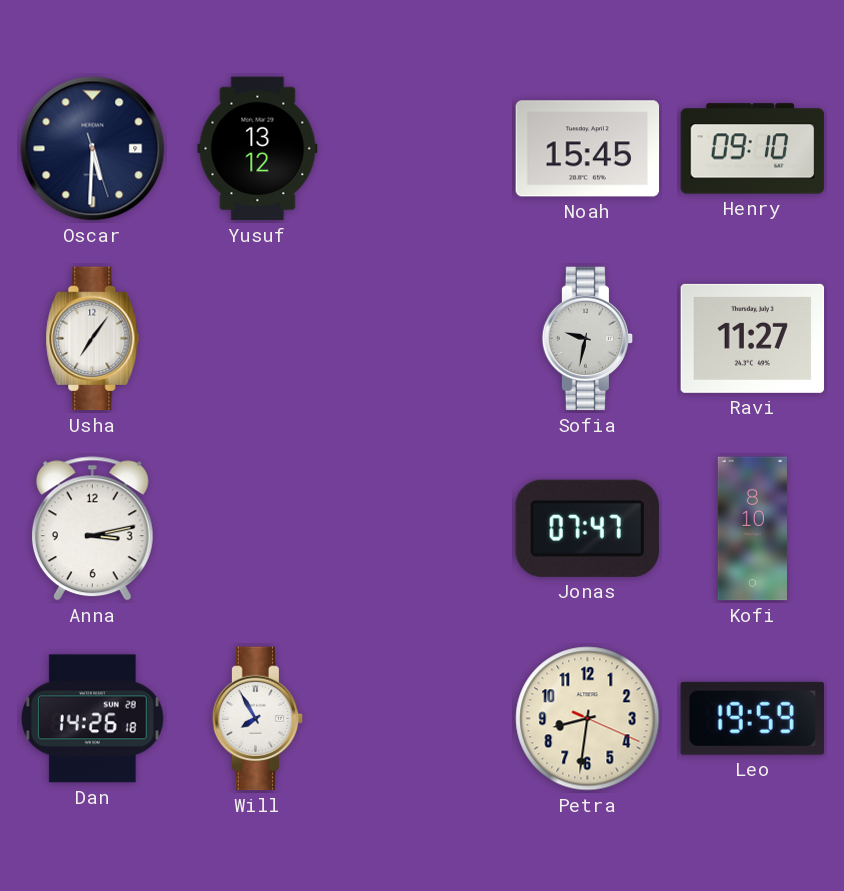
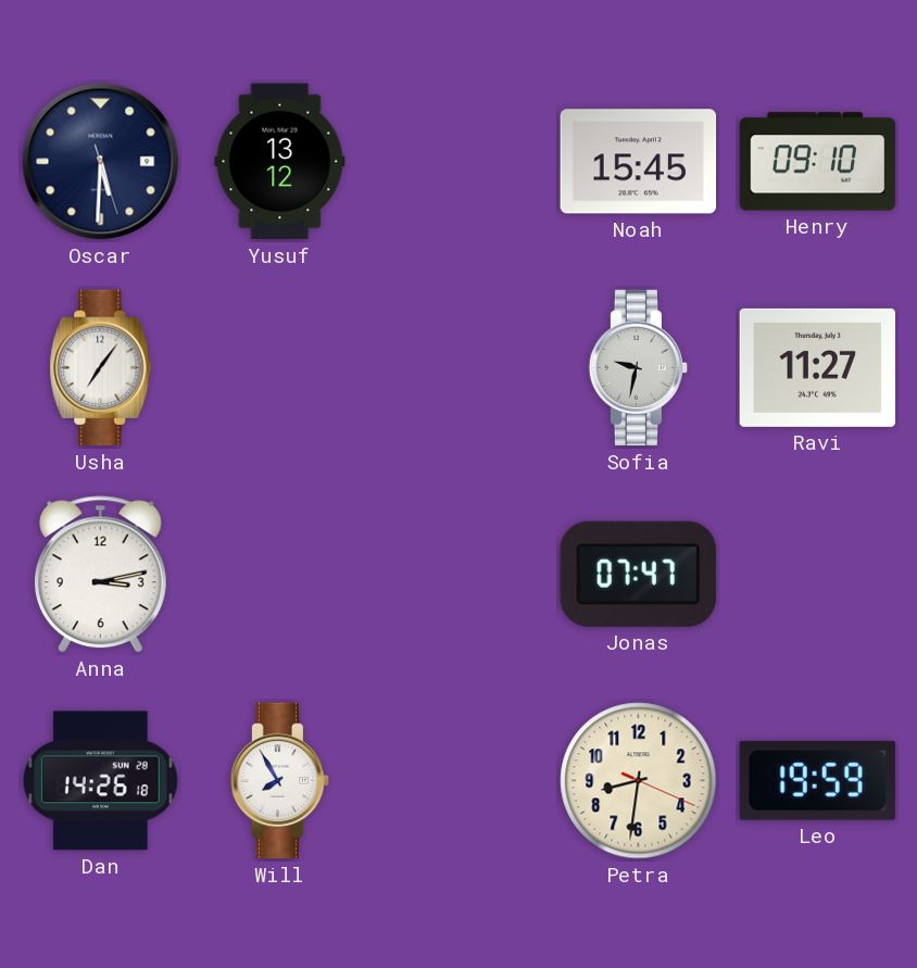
Kofi: 8:10 -> none (752, 529)
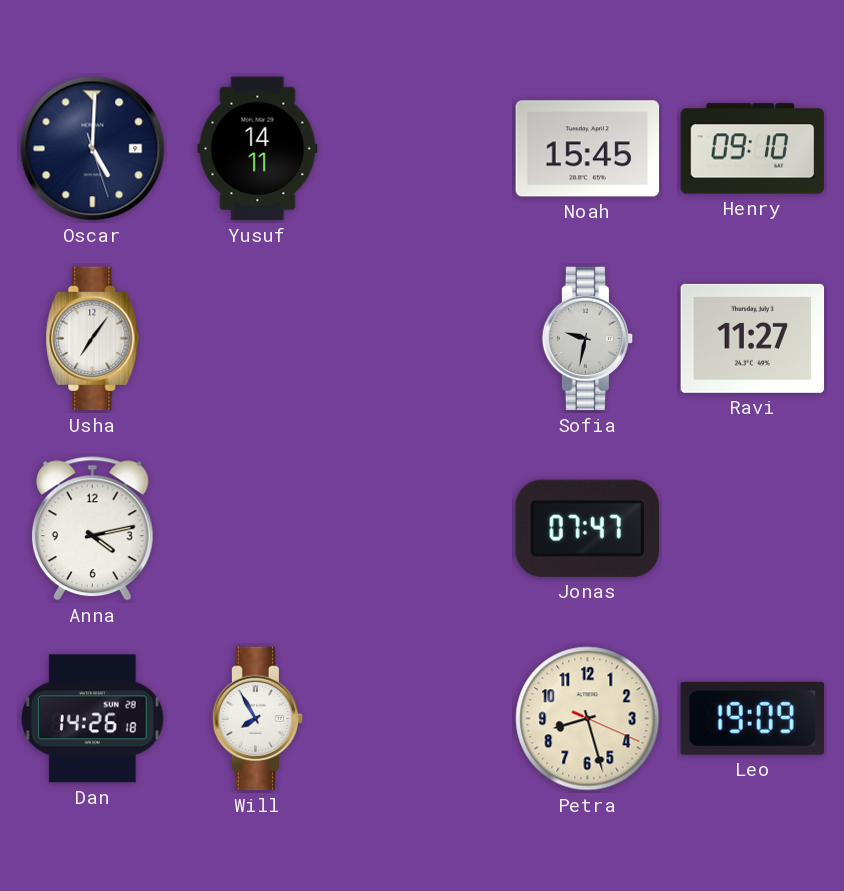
Oscar: 5:30 -> 5:00 (93, 149)
Yusuf: 13:12 -> 14:11 (258, 149)
Anna: 3:13 -> 4:13 (92, 529)
Petra: 8:31 -> 8:27 (588, 719)
Leo: 19:59 -> 19:09 (752, 718)
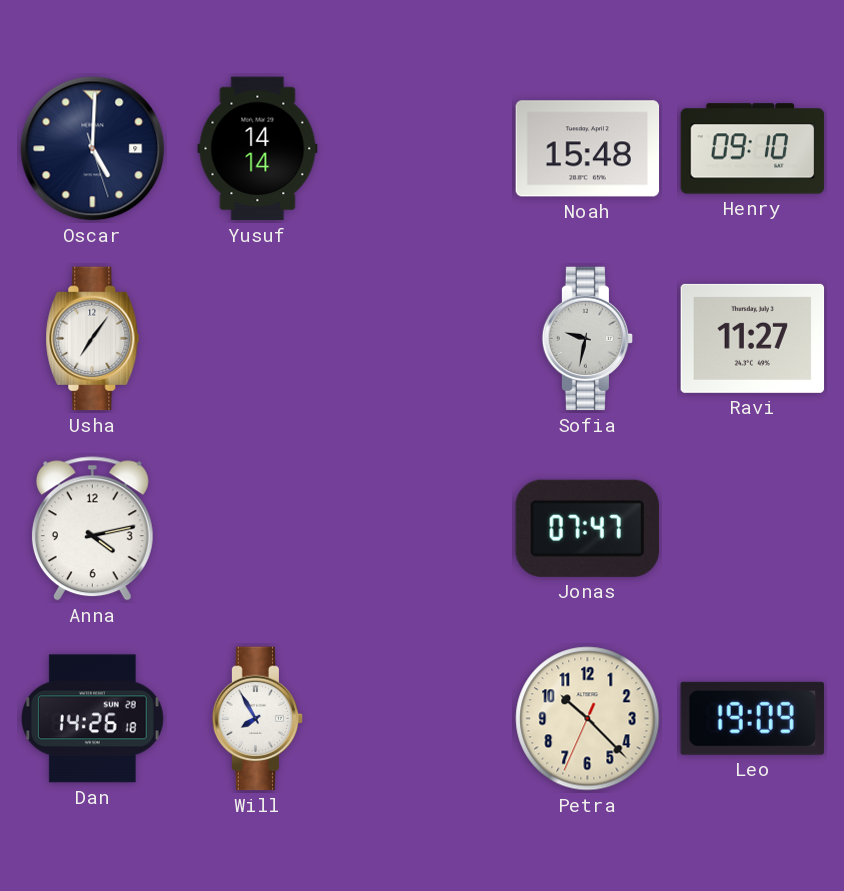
Yusuf: 14:11 -> 14:14 (258, 149)
Noah: 15:45 -> 15:48 (588, 149)
Petra: 8:27 -> 10:22 (588, 719)
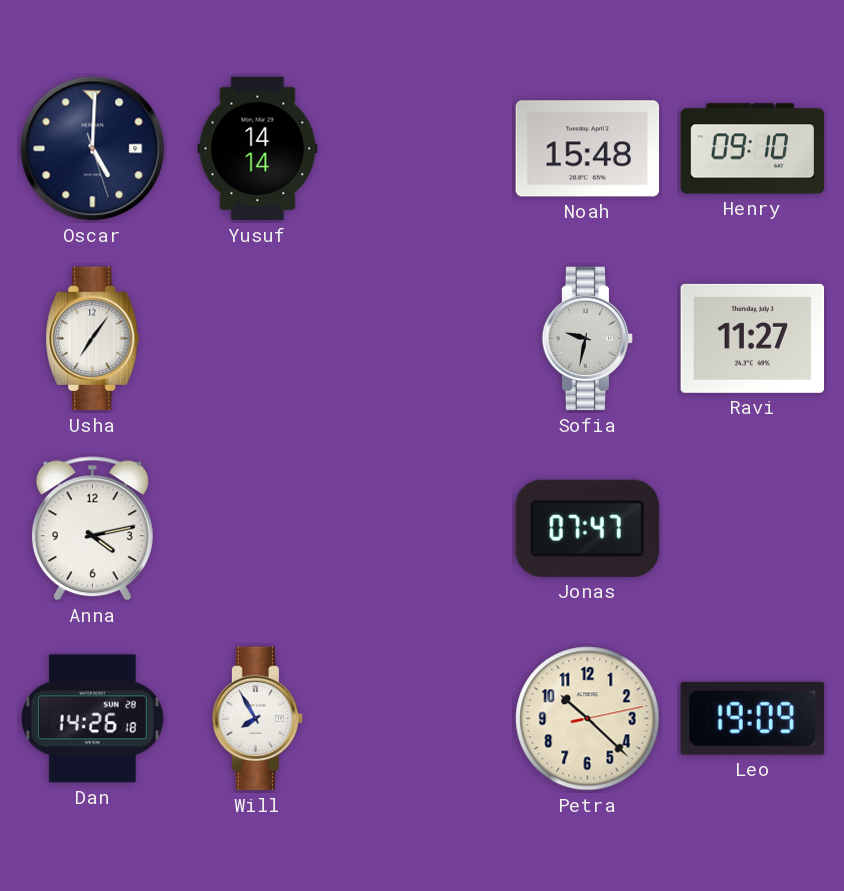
Petra: 10:22:34 -> 10:22:13 (588, 719)
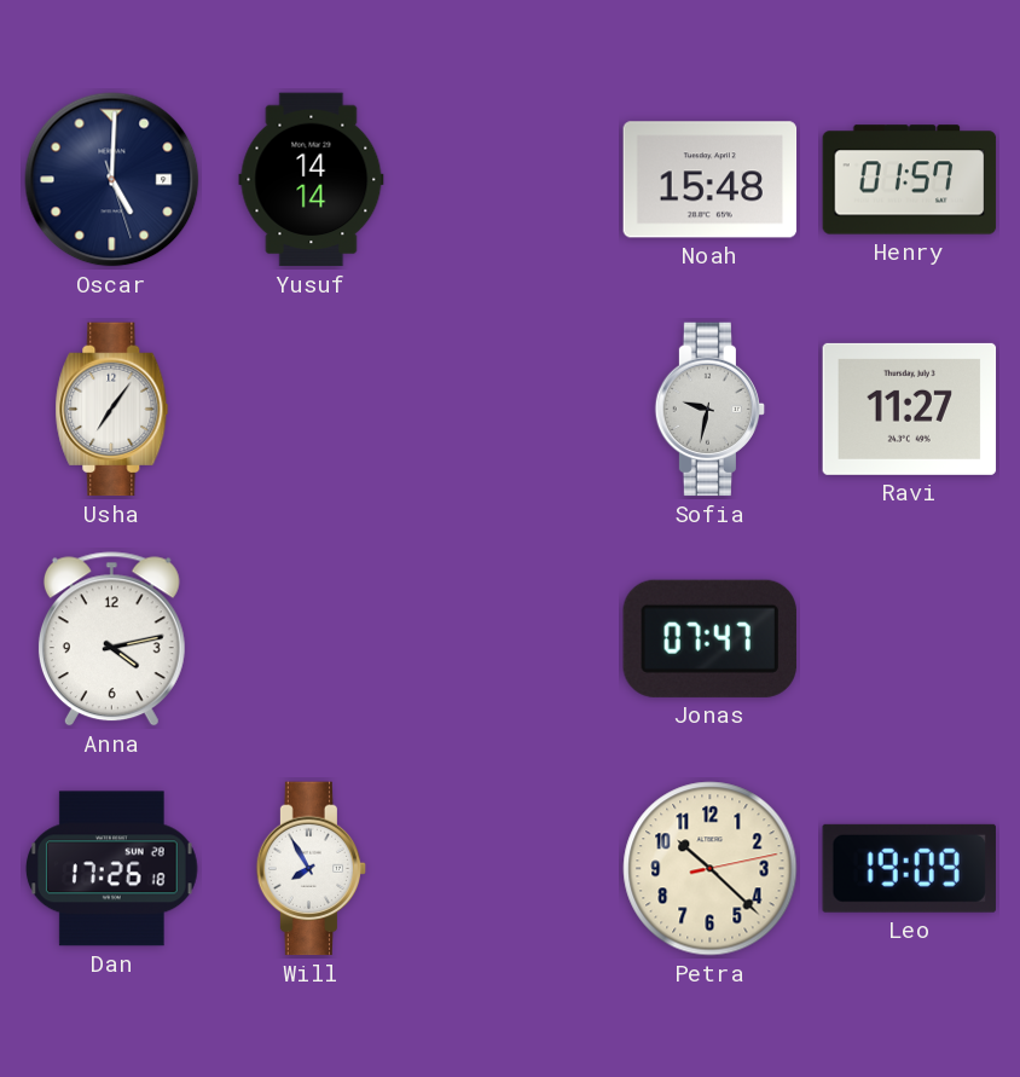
Henry: 09:10 -> 01:57 (910, 180)
Dan: 14:26 -> 17:26 (111, 869)
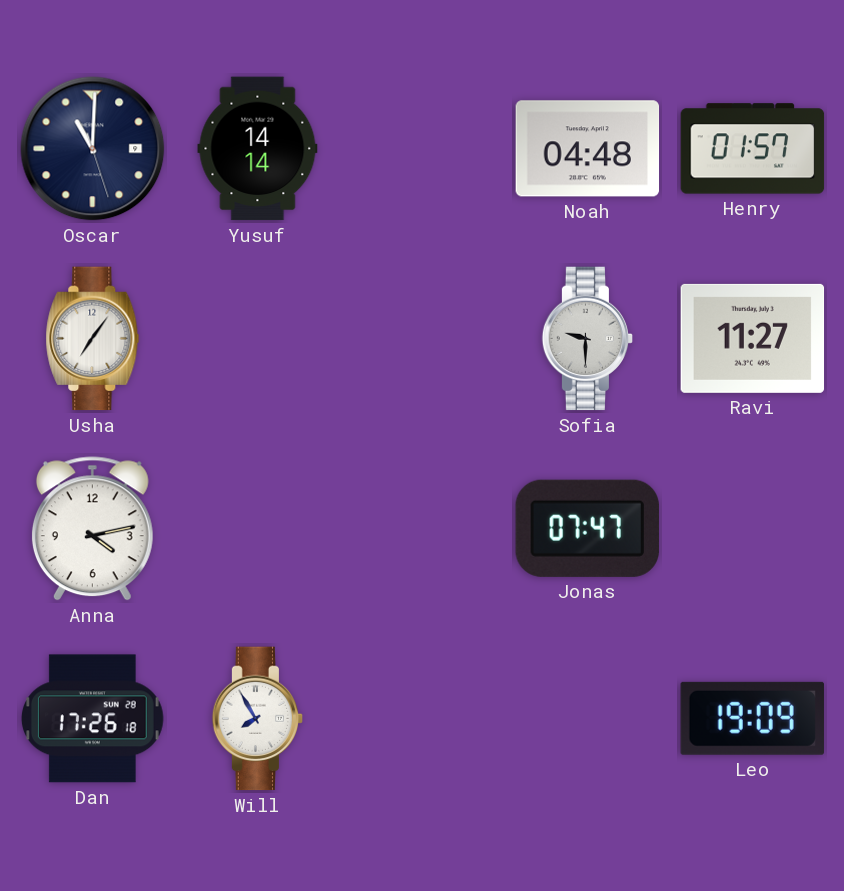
Oscar: 5:00 -> 11:00 (93, 149)
Noah: 15:48 -> 04:48 (588, 149)
Sofia: 9:32 -> 9:30 (588, 339)
Petra: 10:22 -> none (711, 869)
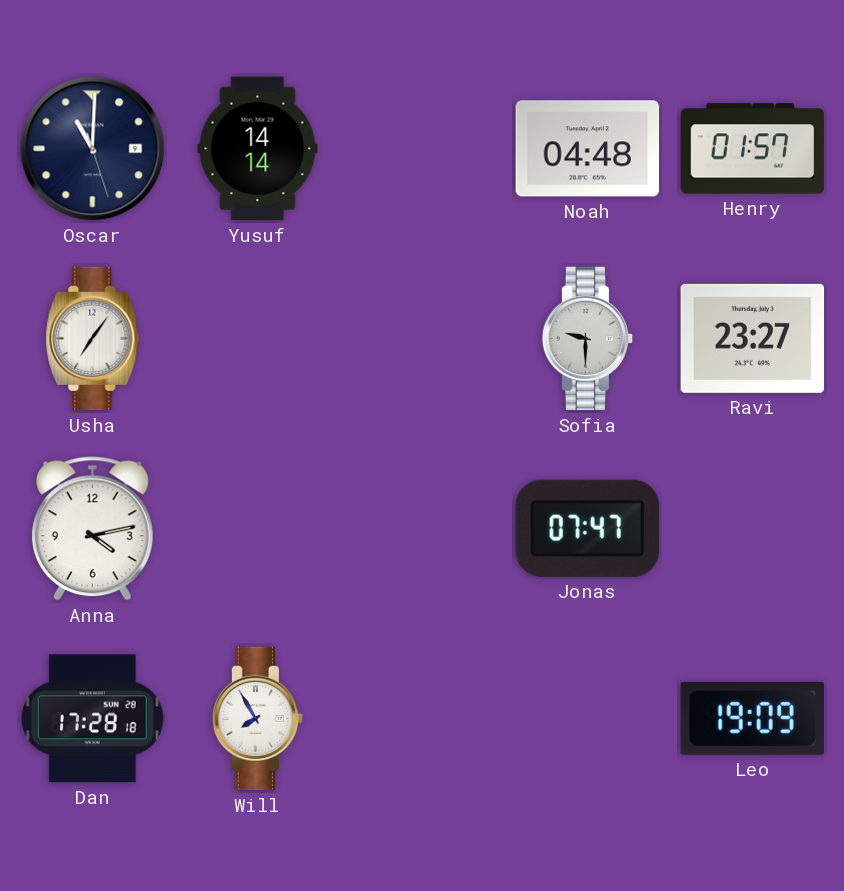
Ravi: 11:27 -> 23:27 (753, 338)
Dan: 17:26 -> 17:28 (92, 719)
